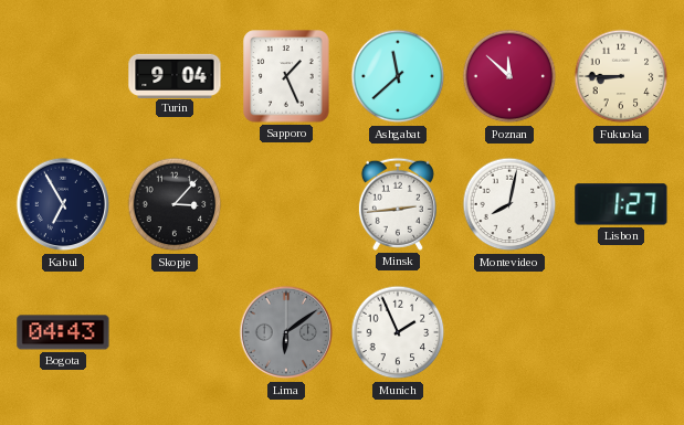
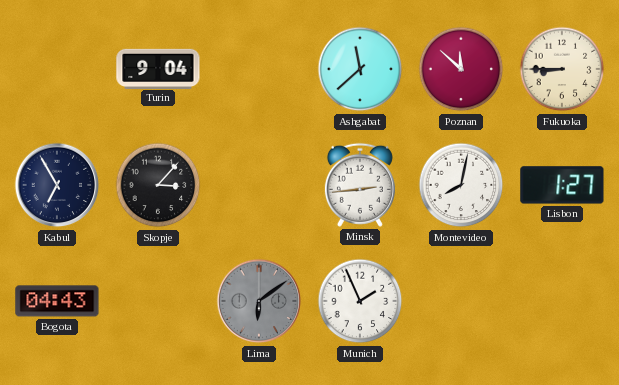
Sapporo: 1:26 -> none (286, 76)
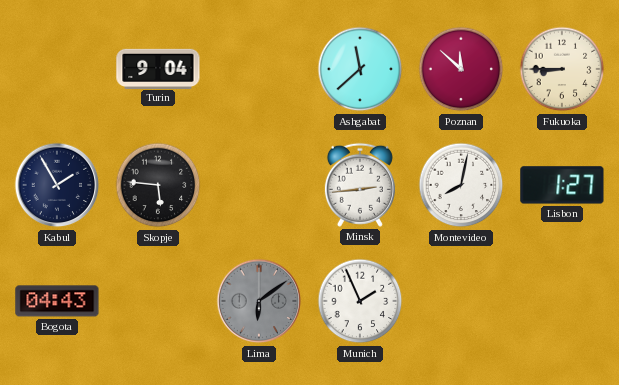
Kabul: 6:55 -> 1:55 (57, 185)
Skopje: 3:07 -> 5:46 (158, 185)
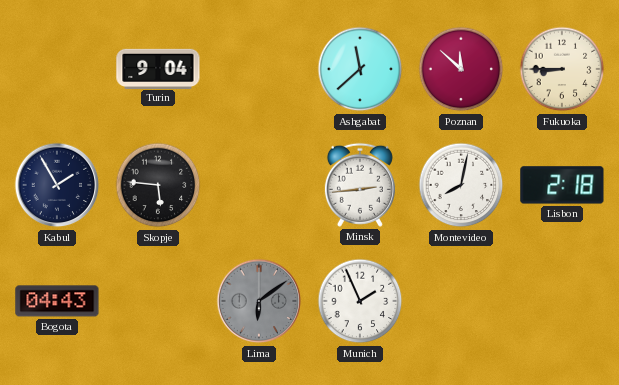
Lisbon: 1:27 -> 2:18 (562, 185)
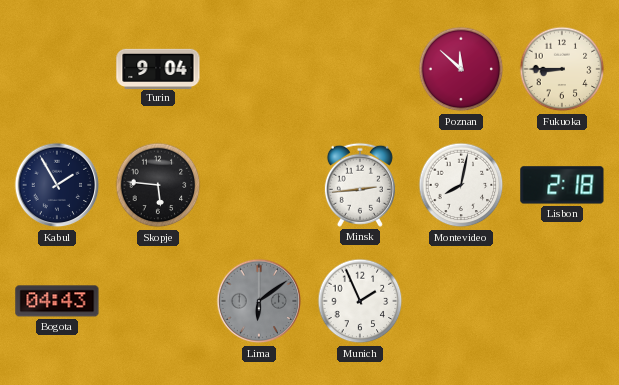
Ashgabat: 11:38 -> none (360, 69)
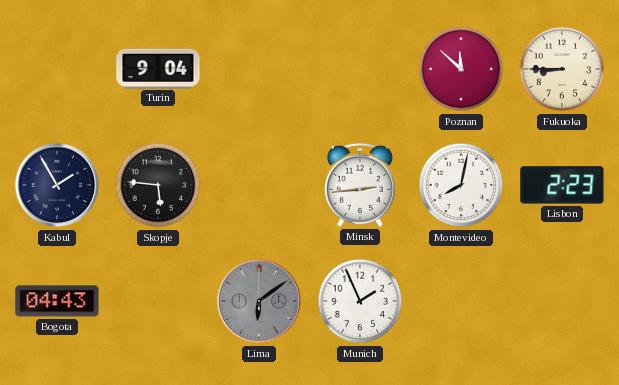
Lisbon: 2:18 -> 2:23 (562, 185)
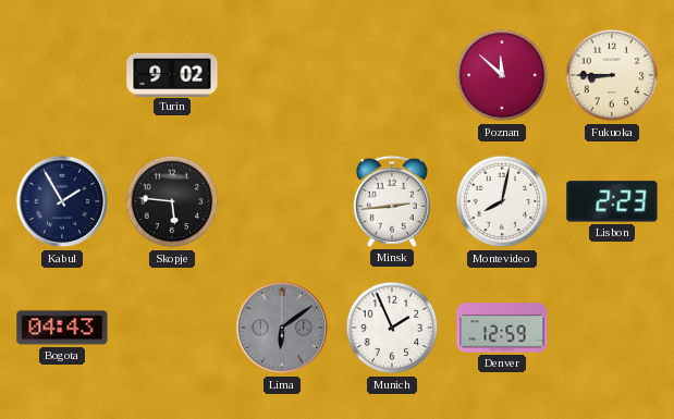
Turin: 9:04 -> 9:02 (172, 74)
Denver: none -> 12:59 (502, 328)
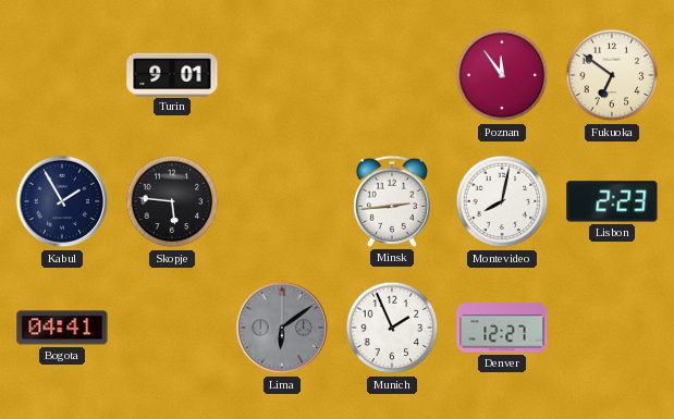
Turin: 9:02 -> 9:01 (172, 74)
Poznan: 11:52 -> 11:54 (502, 75)
Fukuoka: 8:45 -> 6:51 (612, 75)
Bogota: 04:43 -> 04:41 (62, 328)
Denver: 12:59 -> 12:27 (502, 328)
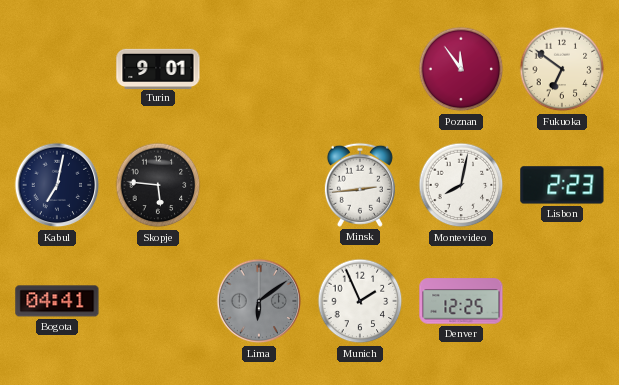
Kabul: 1:55 -> 7:02 (57, 185)
Denver: 12:27 -> 12:25 (461, 301)
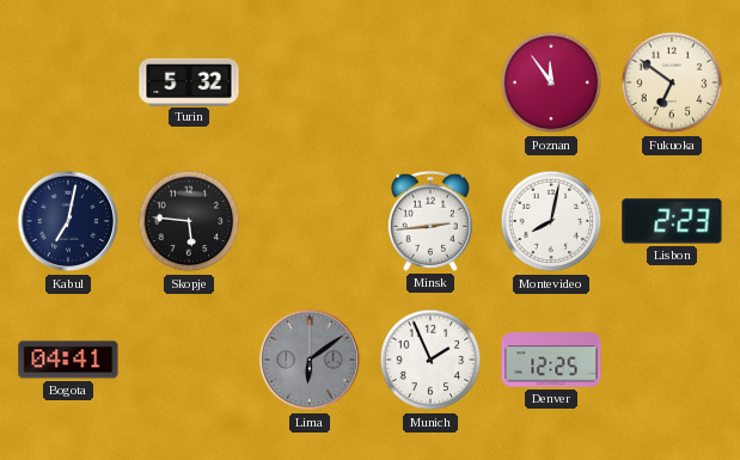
Turin: 9:01 -> 5:32 (189, 81)
